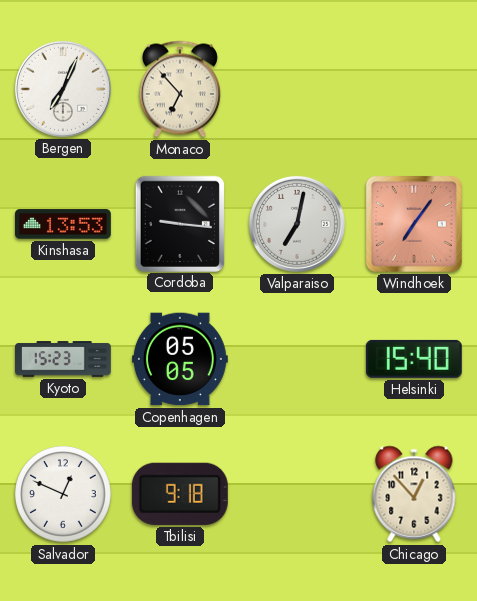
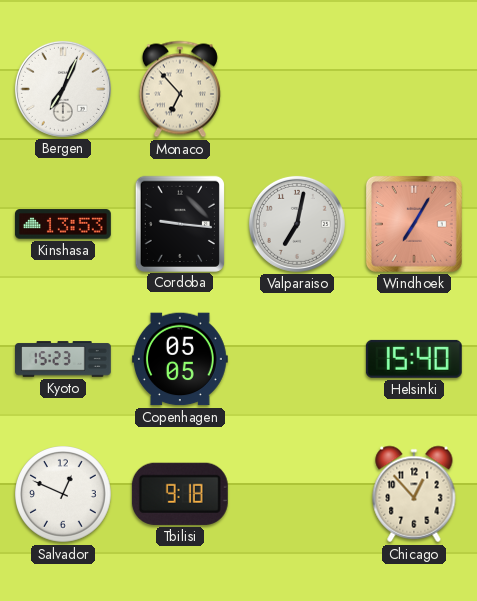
Windhoek: 7:06 -> 7:05 (414, 224)
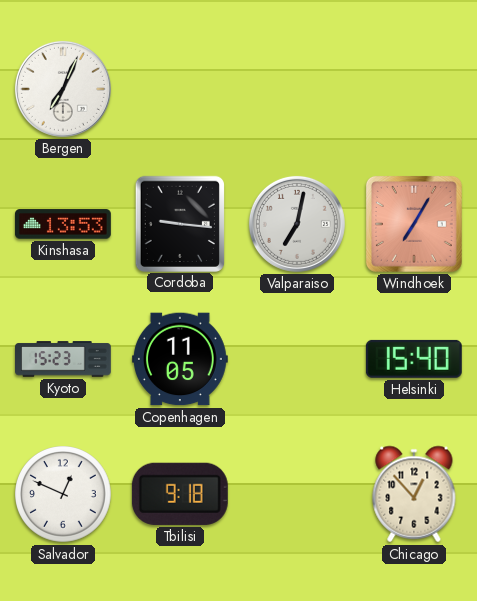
Monaco: 6:53 -> none (180, 89)
Copenhagen: 05:05 -> 11:05 (180, 359)
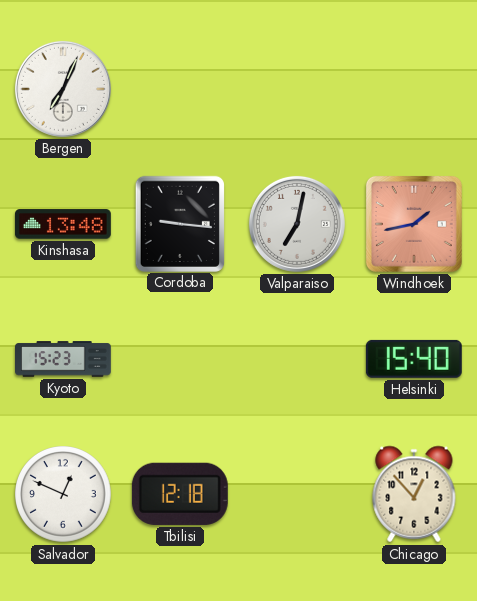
Kinshasa: 13:53 -> 13:48 (63, 224)
Windhoek: 7:05 -> 1:43 (414, 224)
Copenhagen: 11:05 -> none (180, 359)
Tbilisi: 9:18 -> 12:18 (180, 494)
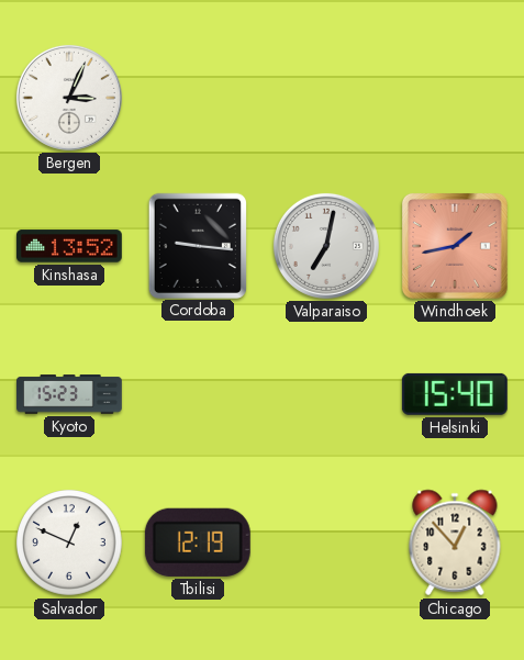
Bergen: 7:04 -> 3:04 (69, 98)
Kinshasa: 13:48 -> 13:52 (69, 246)
Tbilisi: 12:18 -> 12:19 (198, 542)
